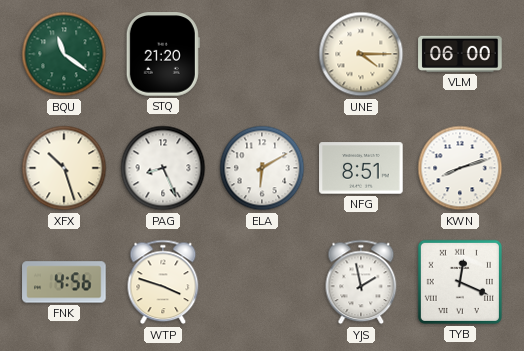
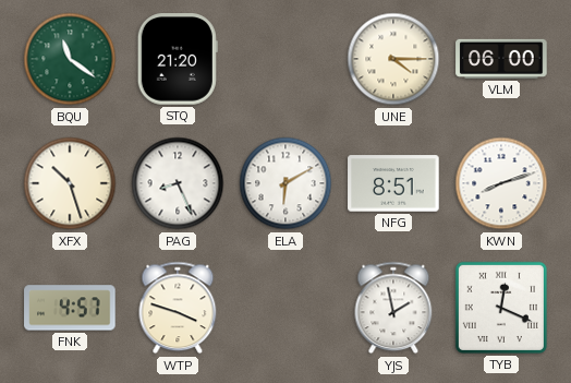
FNK: 4:56 -> 4:57 (70, 308)
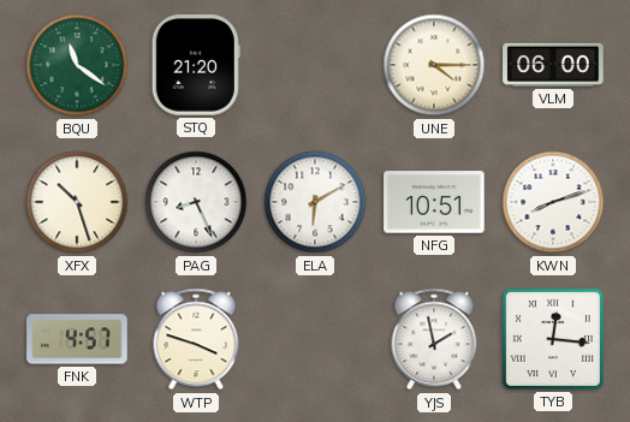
NFG: 8:51 -> 10:51 (434, 202)
TYB: 12:19 -> 12:16 (553, 339)
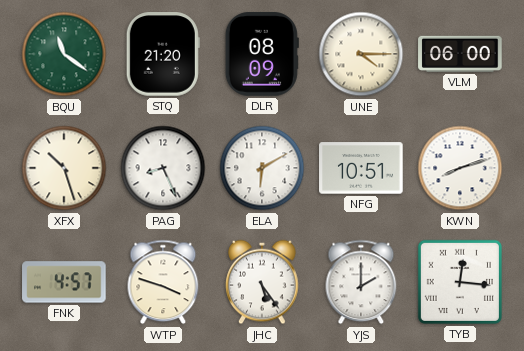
DLR: none -> 08:09 (262, 54)
JHC: none -> 5:24 (262, 282)
YJS: 1:58 -> 2:00 (361, 282)
